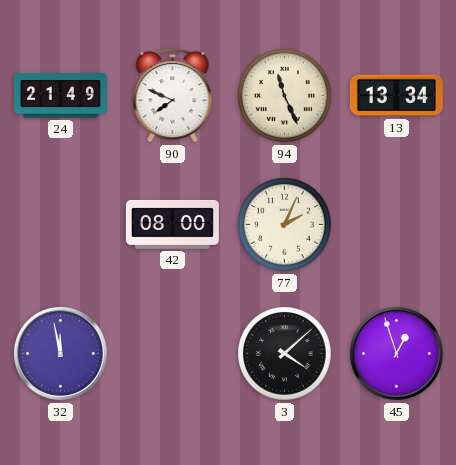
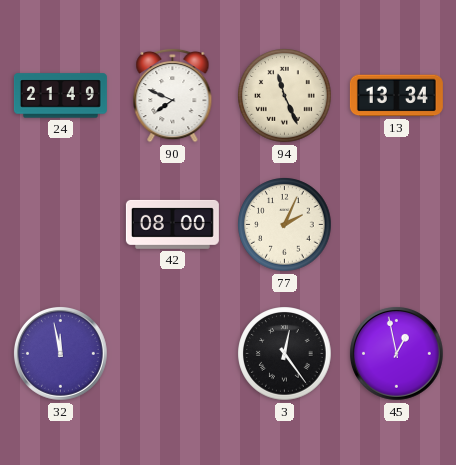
3: 4:08 -> 12:24 (285, 354)
45: 12:57 -> 12:58 (397, 354)
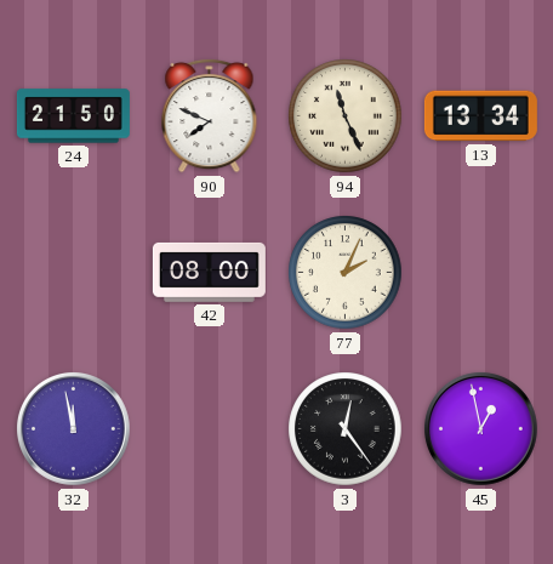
24: 21:49 -> 21:50 (73, 116)
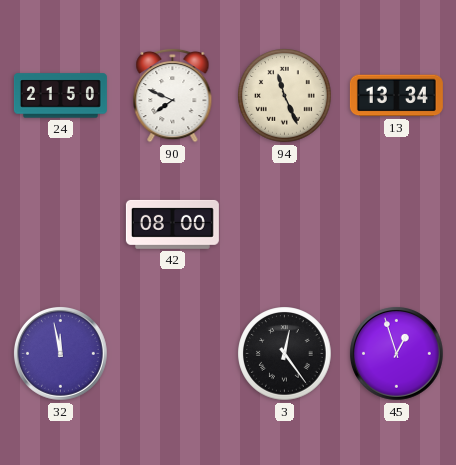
77: 2:04 -> none (346, 273)
45: 12:58 -> 12:57 (397, 354)
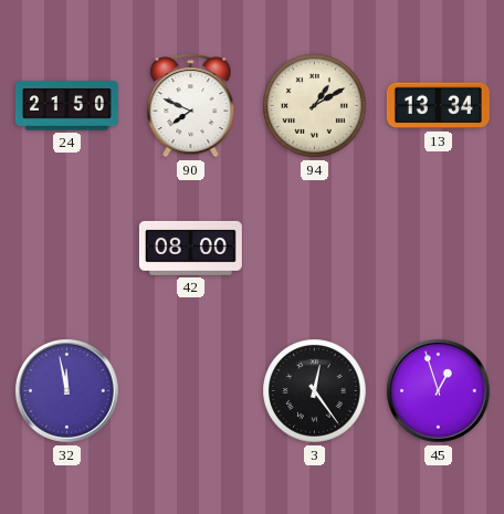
94: 11:26 -> 1:10 (315, 106)
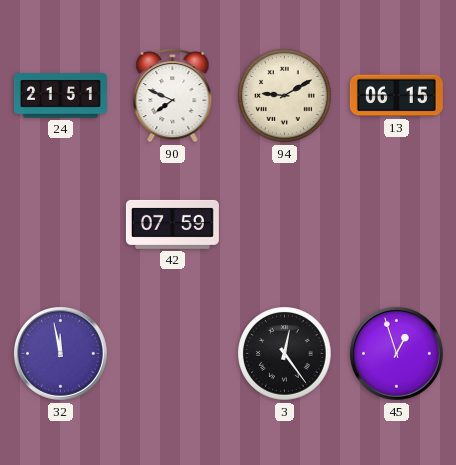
24: 21:50 -> 21:51 (60, 96)
94: 1:10 -> 9:10 (285, 96)
13: 13:34 -> 06:15 (396, 96)
42: 08:00 -> 07:59 (172, 224)
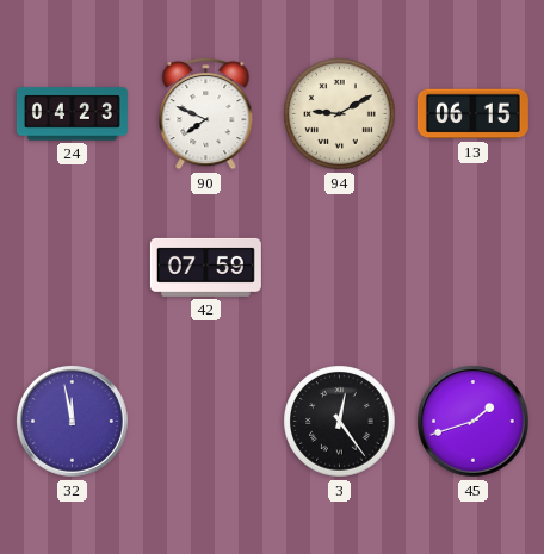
24: 21:51 -> 04:23 (72, 114)
45: 12:57 -> 1:42 (474, 422)
